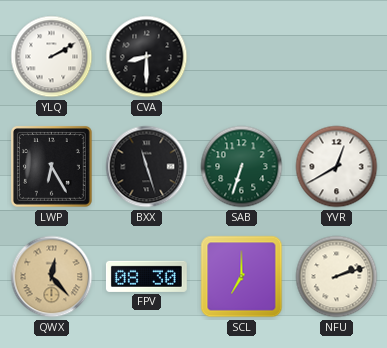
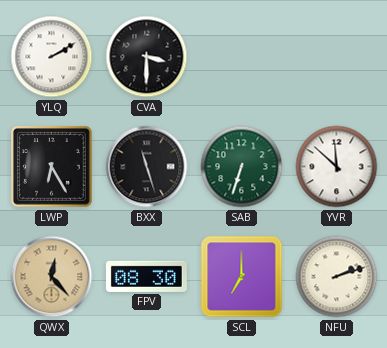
CVA: 8:30 -> 3:30 (147, 57)
YVR: 12:40 -> 11:52 (337, 167)
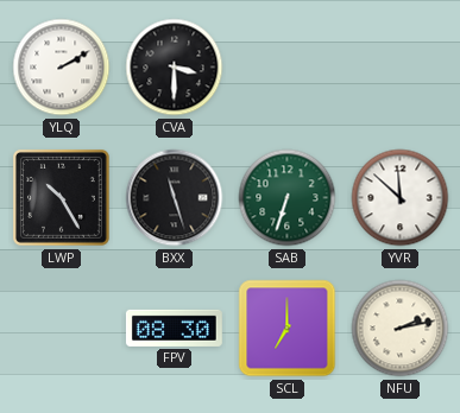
LWP: 6:25 -> 10:25 (62, 198)
QWX: 12:23 -> none (52, 277)
NFU: 2:12 -> 2:13 (401, 329)
